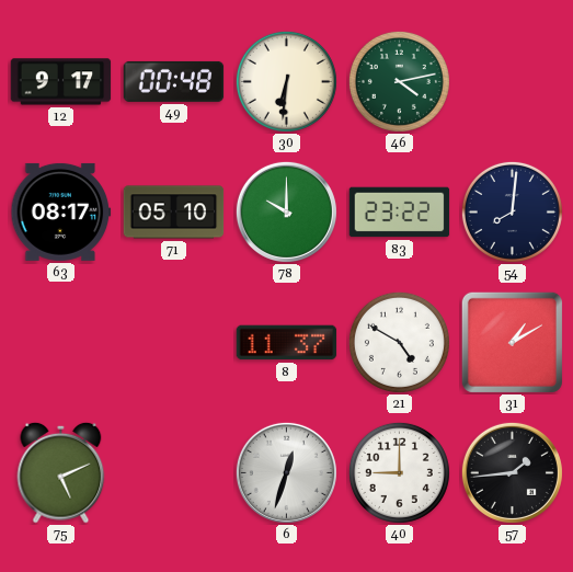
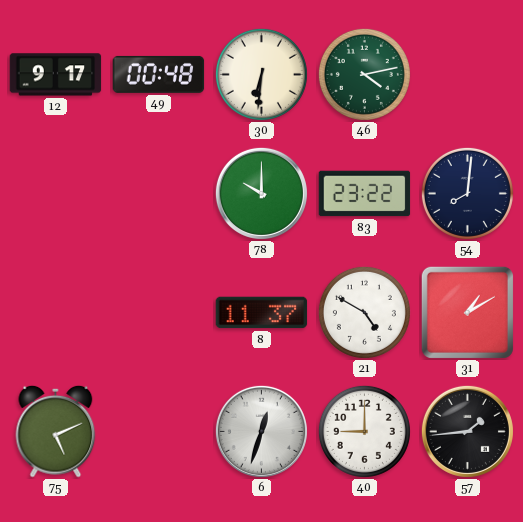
63: 08:17 -> none (61, 211)
71: 05:10 -> none (174, 213)
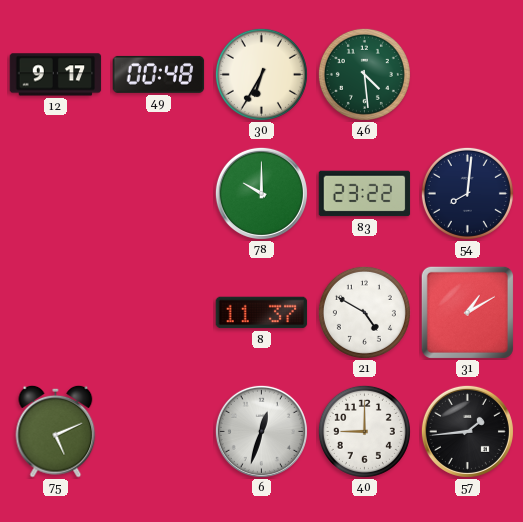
30: 6:31 -> 6:35 (261, 74)
46: 4:13 -> 4:29 (364, 74)
